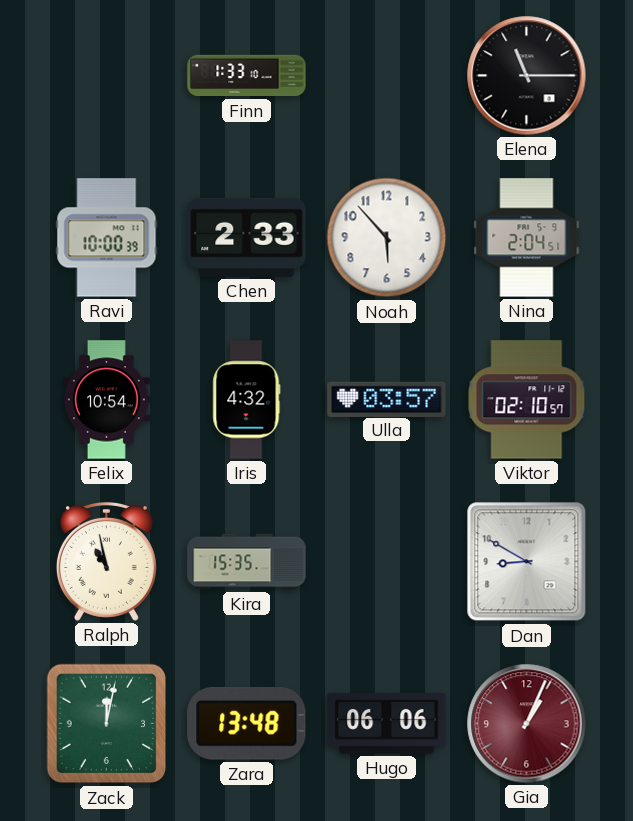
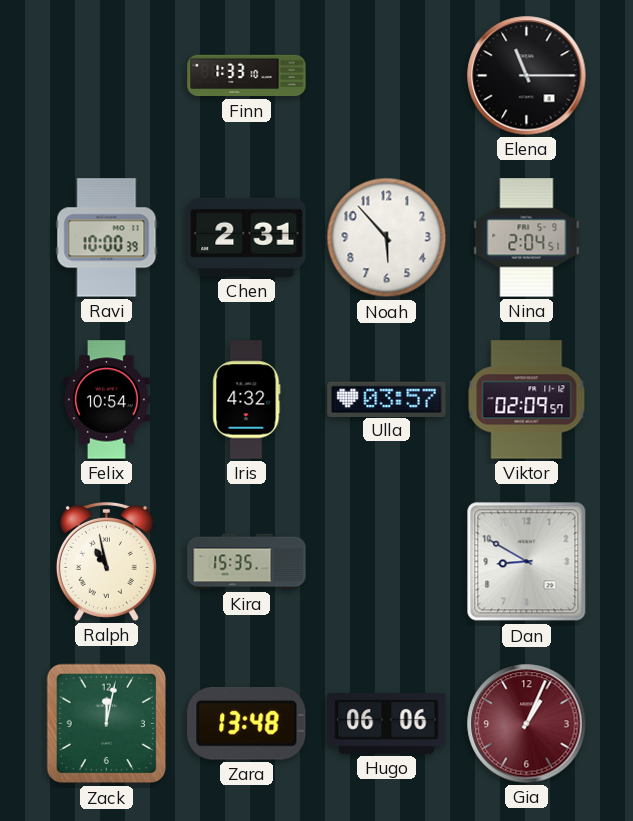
Chen: 2:33 -> 2:31 (247, 237)
Viktor: 02:10 -> 02:09 (527, 400)
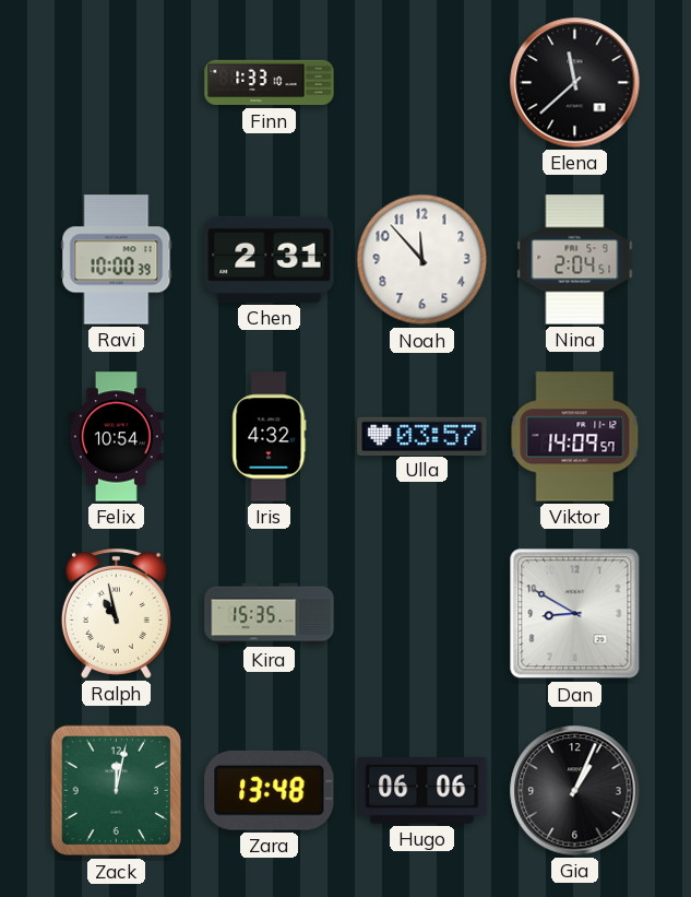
Elena: 11:15 -> 11:38 (575, 83)
Noah: 5:53 -> 11:53 (422, 260)
Viktor: 02:09 -> 14:09 (575, 437)
Gia dial: burgundy -> black (575, 791)
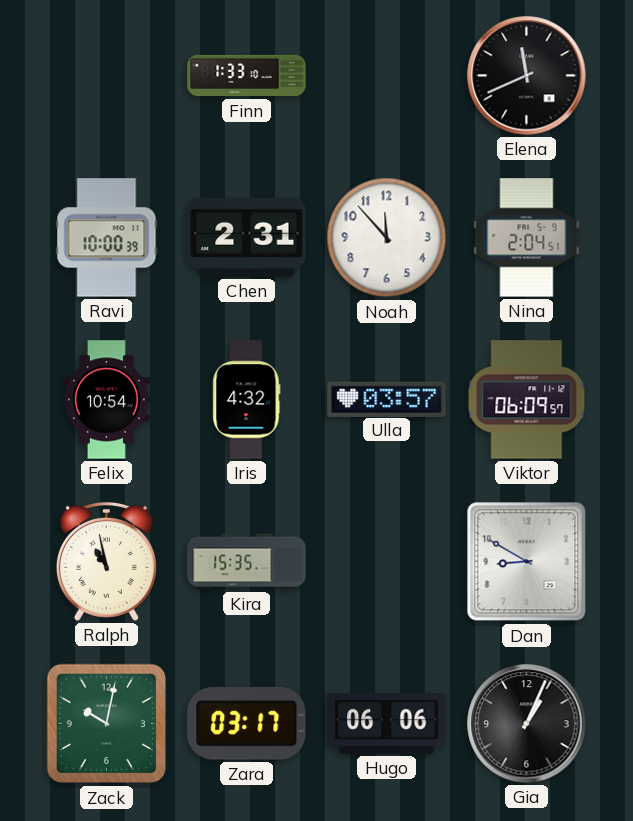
Elena: 11:38 -> 11:41 (527, 76)
Viktor: 14:09 -> 06:09 (527, 400)
Zack: 12:02 -> 10:02 (107, 724)
Zara: 13:48 -> 03:17 (247, 723)
